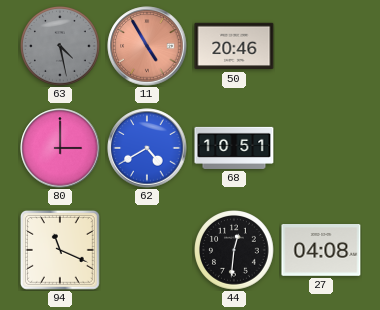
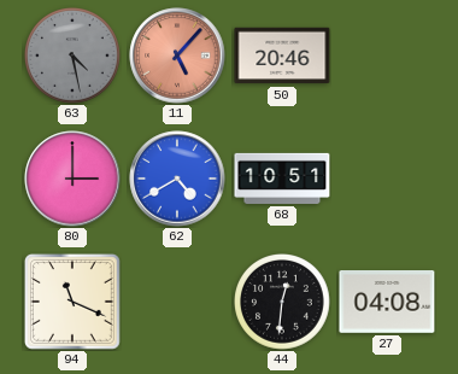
11: 4:55 -> 5:07 (177, 55)
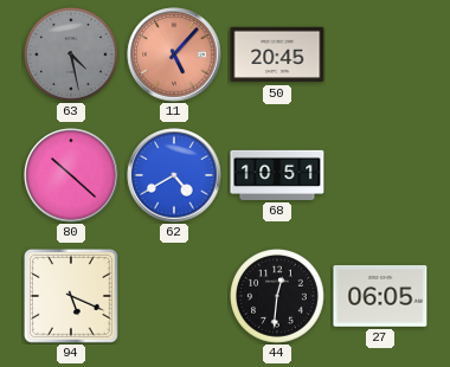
50: 20:46 -> 20:45 (277, 54)
80: 3:00 -> 10:22 (71, 175)
94: 11:19 -> 5:19 (71, 296)
27: 04:08 -> 06:05 (380, 297)
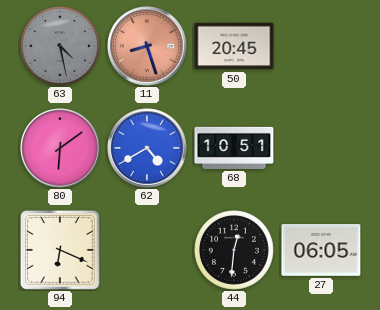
11: 5:07 -> 8:27 (147, 46)
80: 10:22 -> 6:09 (60, 148)
94: 5:19 -> 6:19 (60, 250)
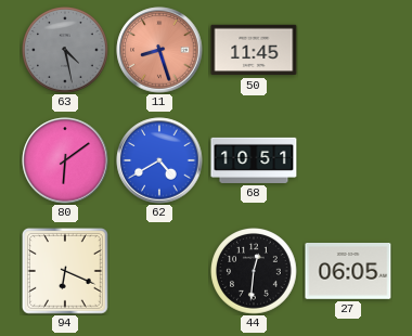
50: 20:45 -> 11:45 (254, 50)
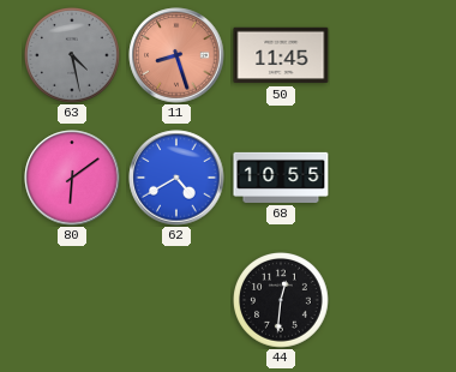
68: 10:51 -> 10:55 (281, 178)
94: 6:19 -> none (65, 271)
27: 06:05 -> none (348, 272)
